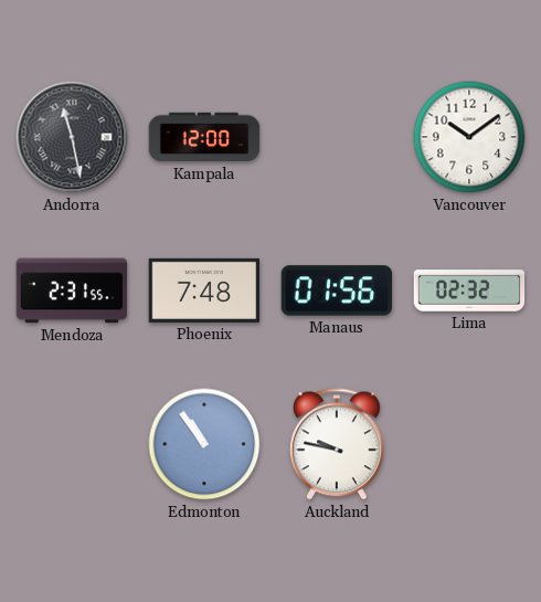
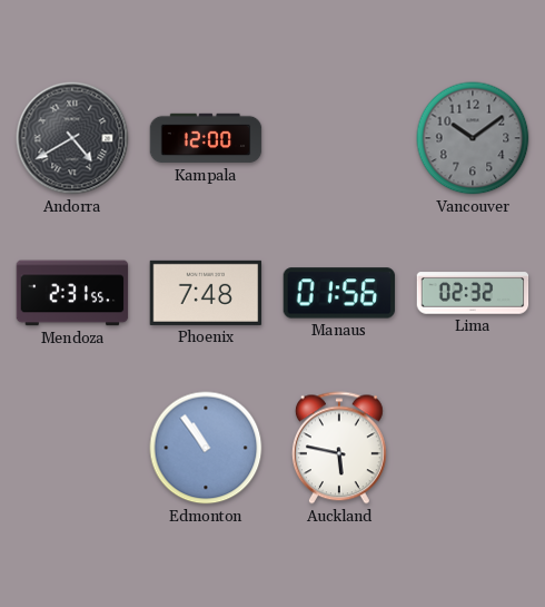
Andorra: 11:28 -> 4:40 (72, 138)
Vancouver dial: white -> grey (473, 138)
Auckland: 9:47 -> 5:47 (339, 448)
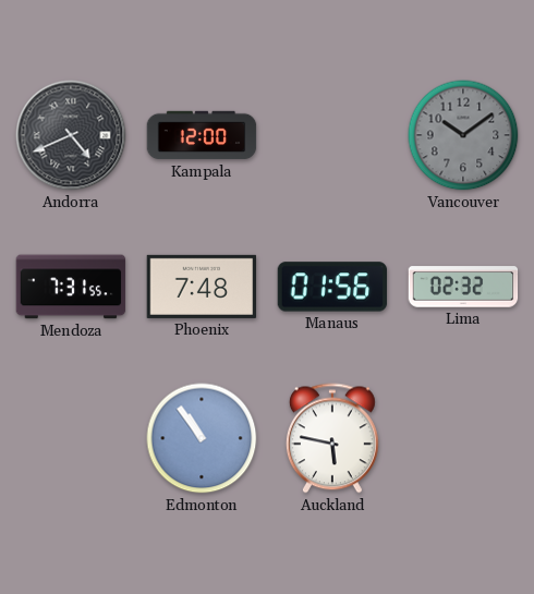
Andorra: 4:40 -> 4:41 (71, 135)
Mendoza: 2:31 -> 7:31 (71, 287)
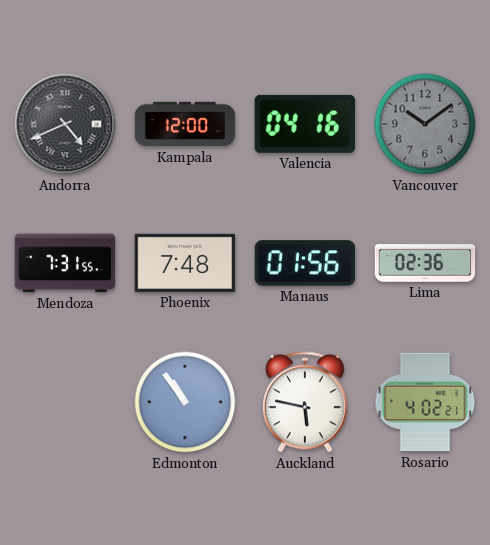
Valencia: none -> 04:16 (305, 124)
Lima: 02:32 -> 02:36 (425, 263)
Rosario: none -> 4:02 (425, 402)
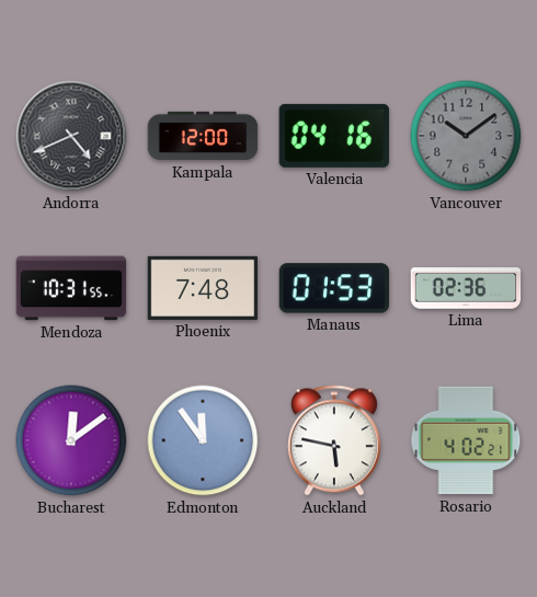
Mendoza: 7:31 -> 10:31 (71, 288)
Manaus: 01:56 -> 01:53 (334, 288)
Bucharest: none -> 12:09 (71, 440)
Edmonton: 10:54 -> 11:54 (203, 440)
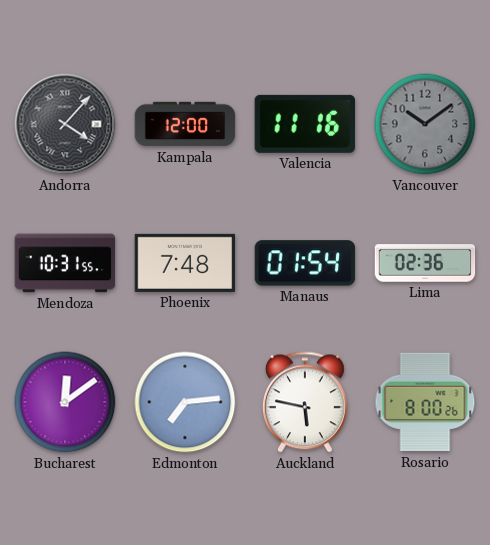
Andorra: 4:41 -> 4:07 (65, 124)
Valencia: 04:16 -> 11:16 (305, 124)
Manaus: 01:53 -> 01:54 (305, 263)
Edmonton: 11:54 -> 7:14 (185, 402)
Rosario: 4:02 -> 8:00 (425, 402)
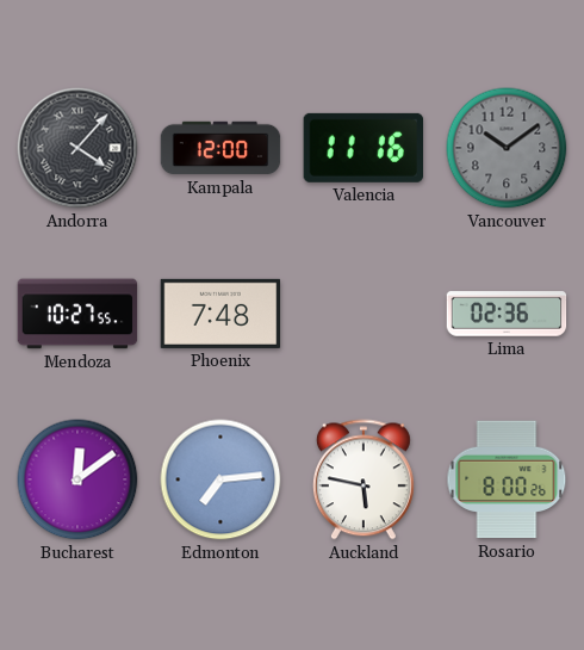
Mendoza: 10:31 -> 10:27 (77, 314)
Manaus: 01:54 -> none (305, 263)
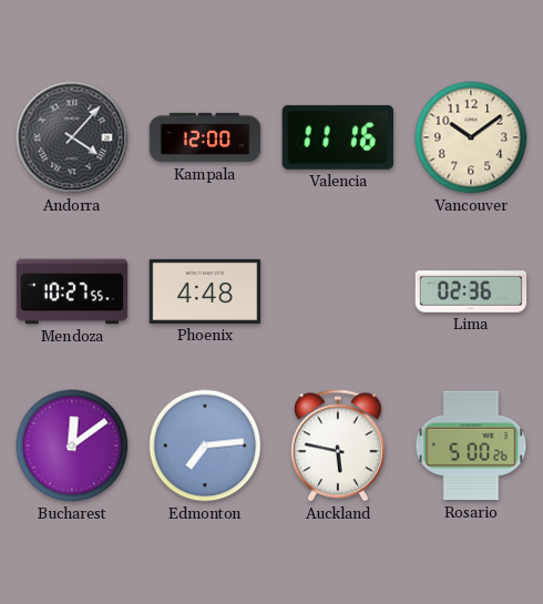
Vancouver dial: grey -> cream (471, 137)
Phoenix: 7:48 -> 4:48 (205, 291)
Rosario: 8:00 -> 5:00 (471, 446)
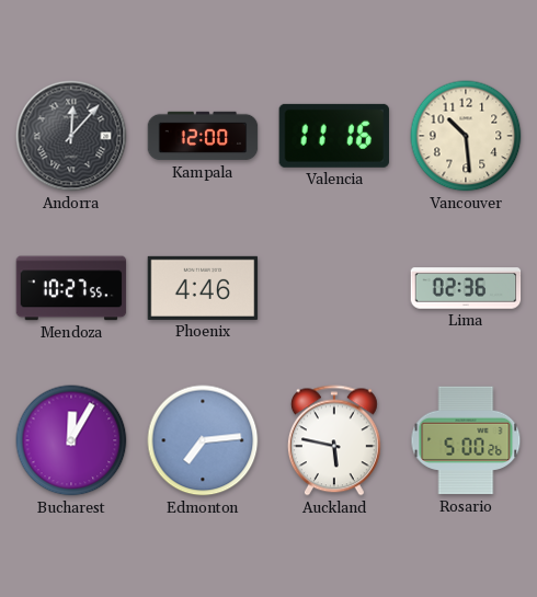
Andorra: 4:07 -> 12:07 (71, 136)
Vancouver: 10:09 -> 10:29 (466, 136)
Phoenix: 4:48 -> 4:46 (203, 288)
Bucharest: 12:09 -> 12:05 (71, 440)
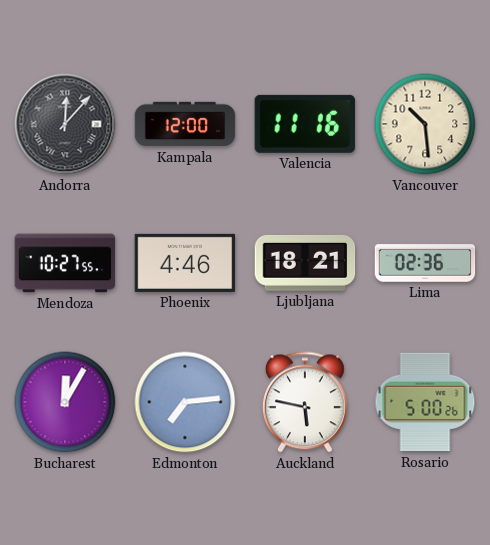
Ljubljana: none -> 18:21 (305, 263)
